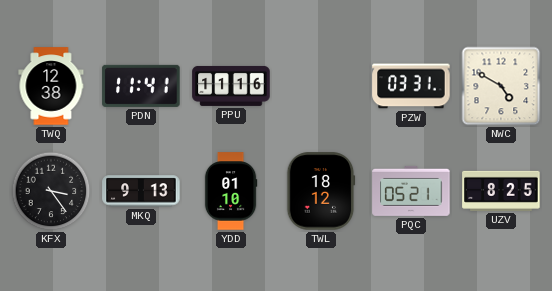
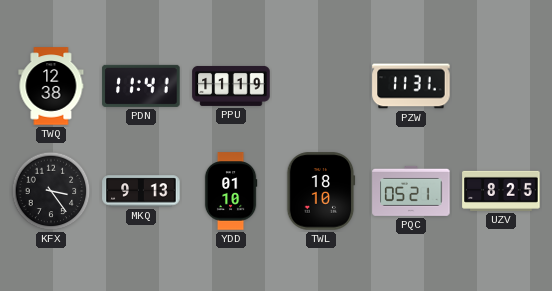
PPU: 11:16 -> 11:19 (231, 86)
PZW: 03:31 -> 11:31 (411, 86)
NWC: 4:50 -> none (501, 86)
TWL: 18:12 -> 18:10 (321, 191)
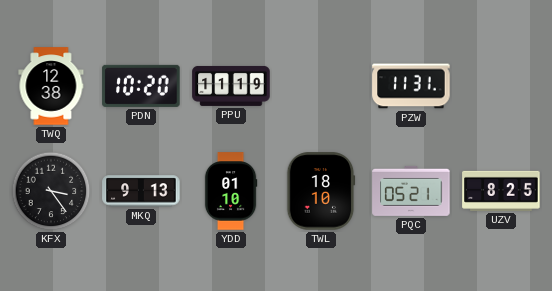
PDN: 11:41 -> 10:20 (141, 86)
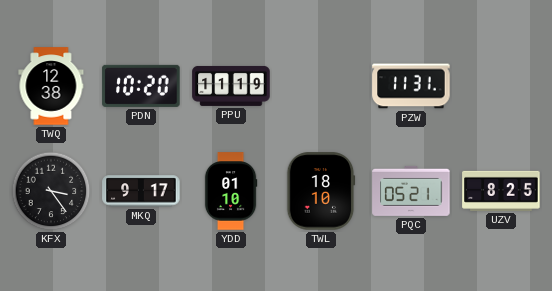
MKQ: 9:13 -> 9:17 (141, 191)
